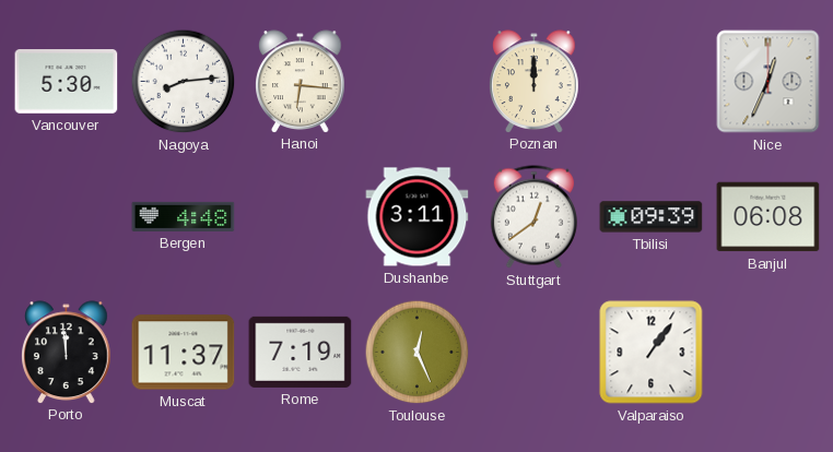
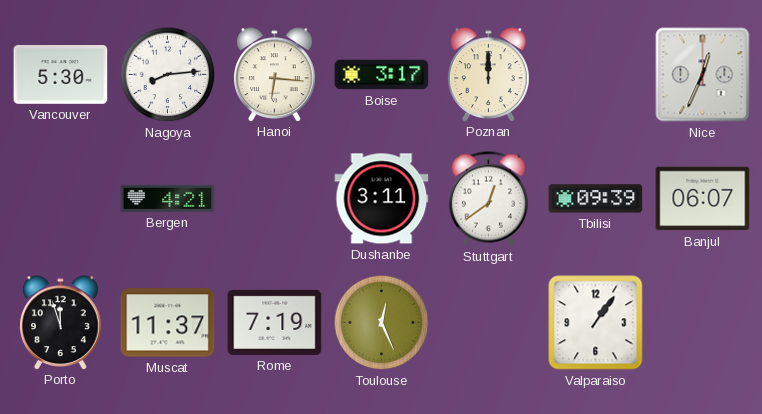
Boise: none -> 3:17 (382, 75)
Bergen: 4:48 -> 4:21 (168, 198)
Banjul: 06:08 -> 06:07 (703, 199)
Porto: 11:59 -> 11:57 (61, 322)
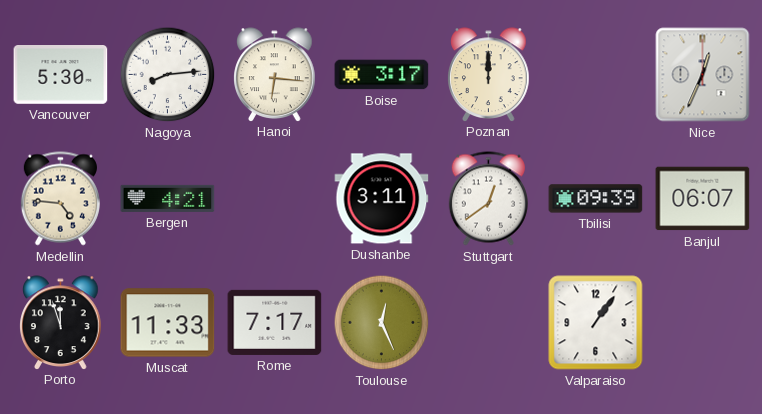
Medellin: none -> 4:46 (60, 199)
Muscat: 11:37 -> 11:33 (168, 323)
Rome: 7:19 -> 7:17 (275, 322)
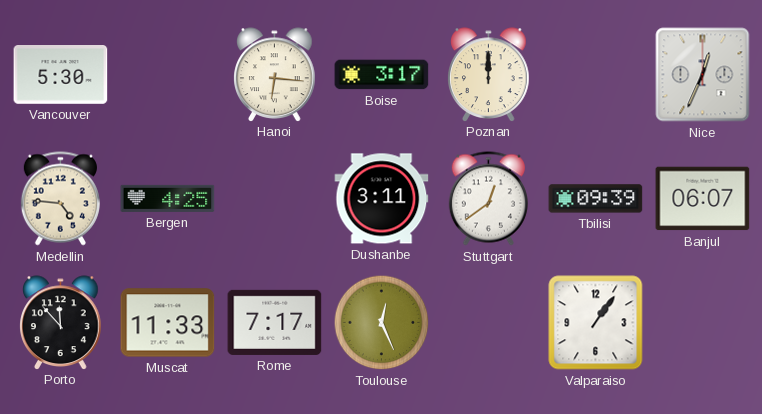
Nagoya: 8:14 -> none (168, 75)
Bergen: 4:21 -> 4:25 (168, 198)
Porto: 11:57 -> 11:53 (61, 322)
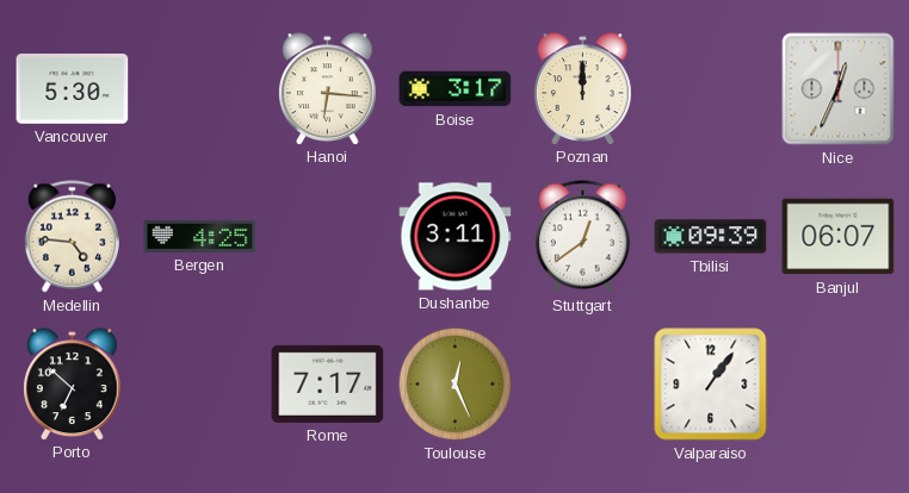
Porto: 11:53 -> 6:52 (73, 383)
Muscat: 11:33 -> none (168, 323)
